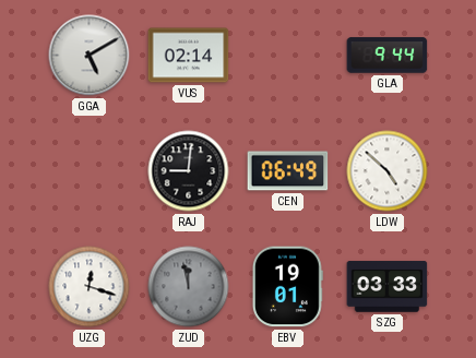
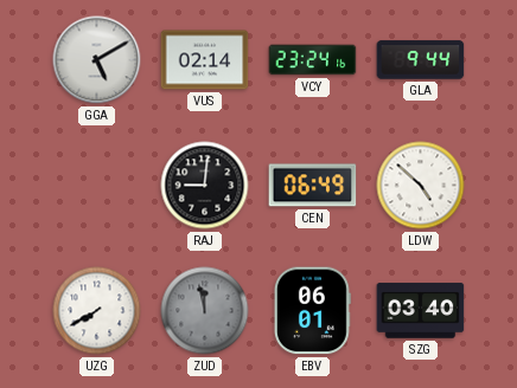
VCY: none -> 23:24 (313, 60)
UZG: 12:18 -> 7:40 (97, 311)
EBV: 19:01 -> 06:01 (312, 311)
SZG: 03:33 -> 03:40 (421, 311)
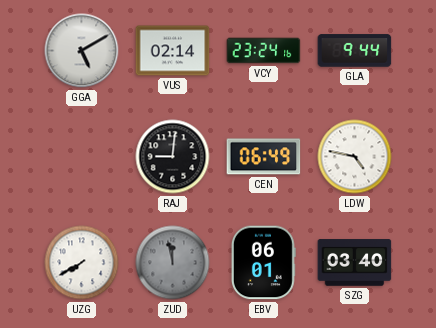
LDW: 4:52 -> 4:47 (355, 157)
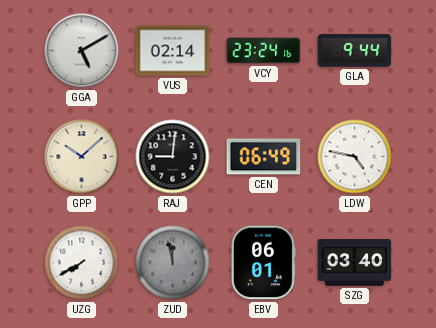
GPP: none -> 10:08 (82, 157)
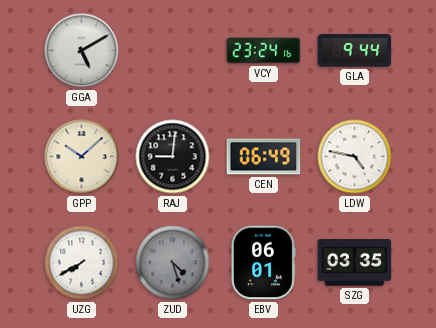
VUS: 02:14 -> none (173, 51)
ZUD: 11:58 -> 4:27 (173, 263)
SZG: 03:40 -> 03:35 (355, 263)
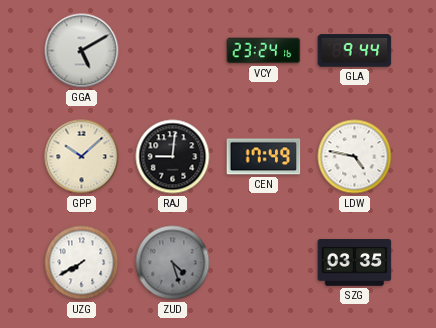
CEN: 06:49 -> 17:49 (264, 157)
EBV: 06:01 -> none (263, 263)
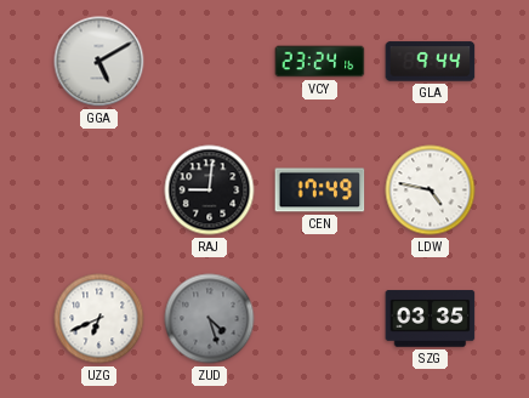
GPP: 10:08 -> none (82, 157)
UZG: 7:40 -> 6:41 (99, 319)
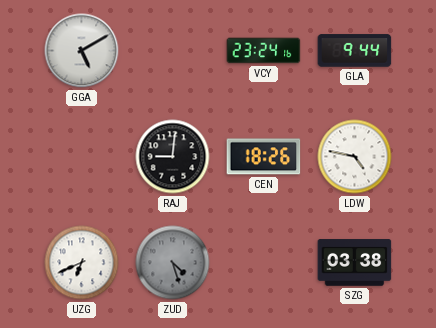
CEN: 17:49 -> 18:26 (264, 157)
SZG: 03:35 -> 03:38 (355, 263)
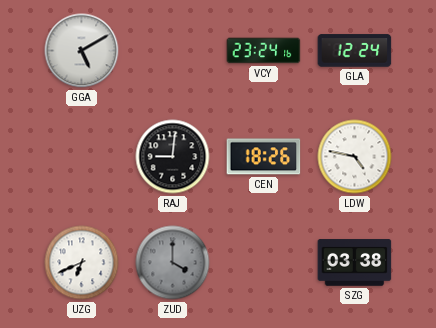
GLA: 9:44 -> 12:24 (355, 51)
ZUD: 4:27 -> 4:00 (173, 263)
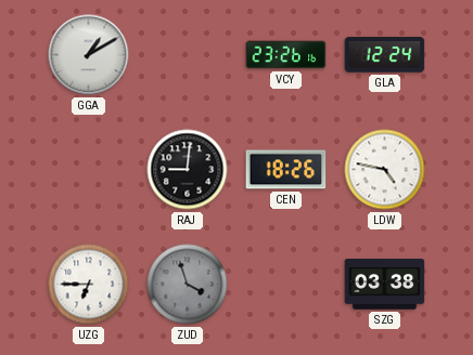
GGA: 5:10 -> 1:10 (89, 55)
VCY: 23:24 -> 23:26 (286, 55)
UZG: 6:41 -> 6:45 (89, 285)
ZUD: 4:00 -> 3:57 (188, 285)
